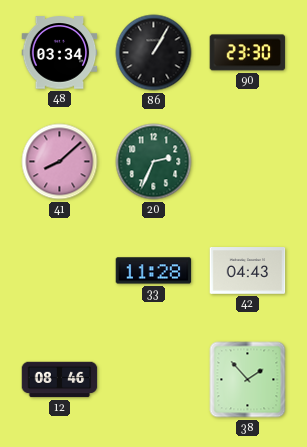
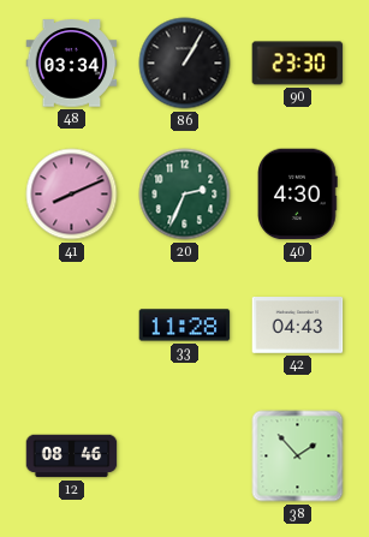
41: 8:08 -> 8:11 (72, 195)
40: none -> 4:30 (298, 195)
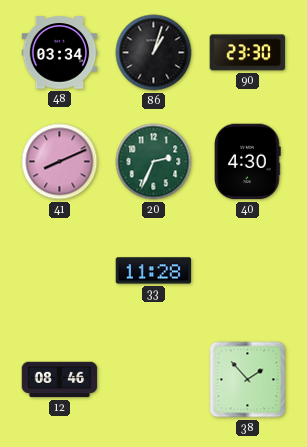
86: 1:05 -> 1:03 (154, 53)
42: 04:43 -> none (298, 326)
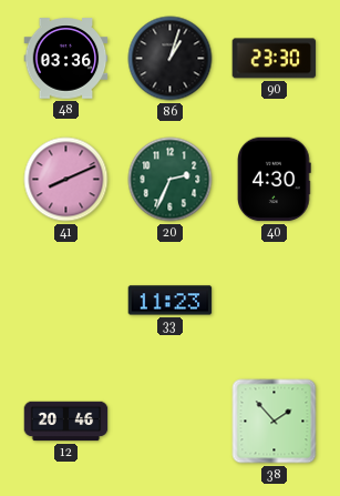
48: 03:34 -> 03:36 (66, 59)
33: 11:28 -> 11:23 (171, 301)
12: 08:46 -> 20:46 (66, 422)
